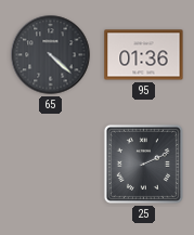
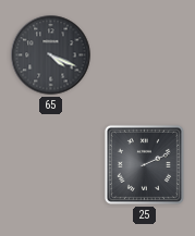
65: 4:22 -> 4:19 (51, 55)
95: 01:36 -> none (144, 55)
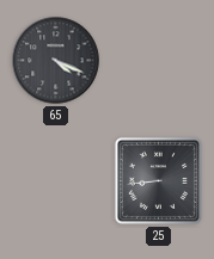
25: 2:11 -> 8:44 (158, 180)
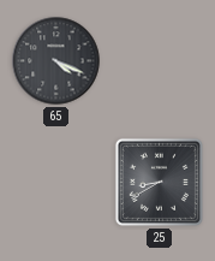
25: 8:44 -> 8:40 (159, 182)
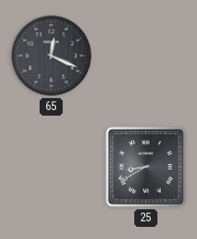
65: 4:19 -> 12:19 (52, 56)
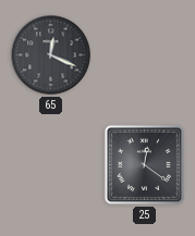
25: 8:40 -> 12:21 (144, 164)
